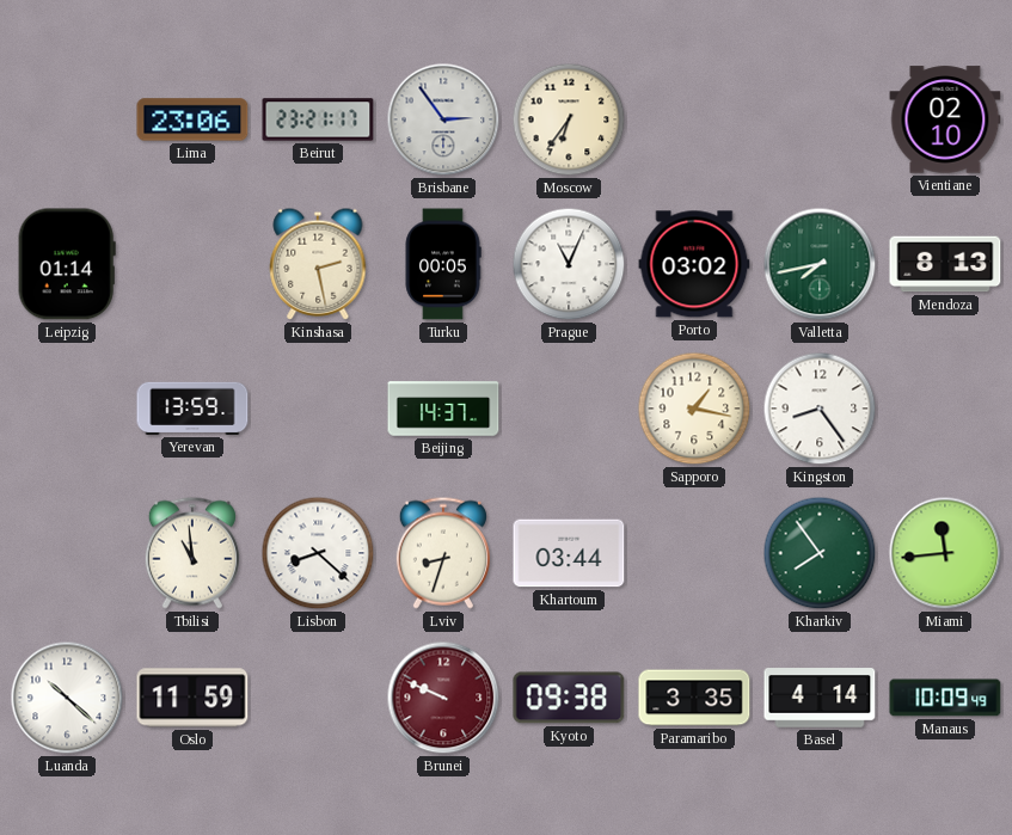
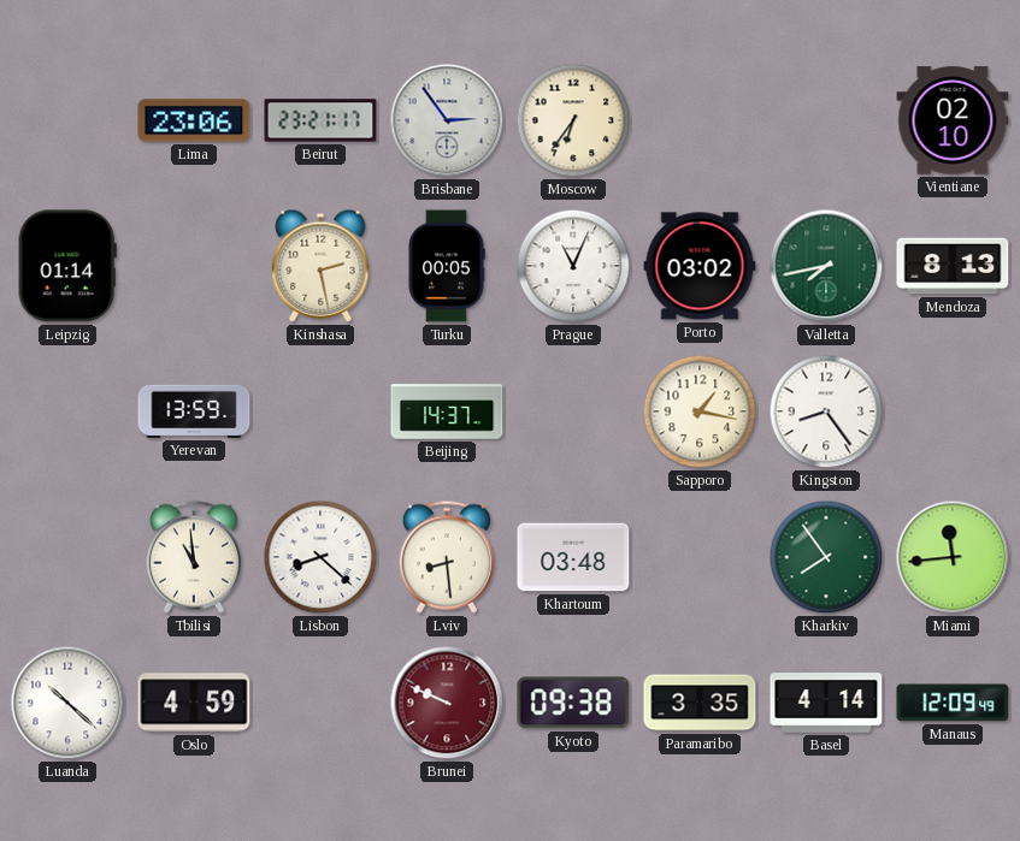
Lviv: 8:33 -> 8:29 (447, 557)
Khartoum: 03:44 -> 03:48 (573, 557)
Oslo: 11:59 -> 4:59 (194, 703)
Manaus: 10:09 -> 12:09 (953, 703)
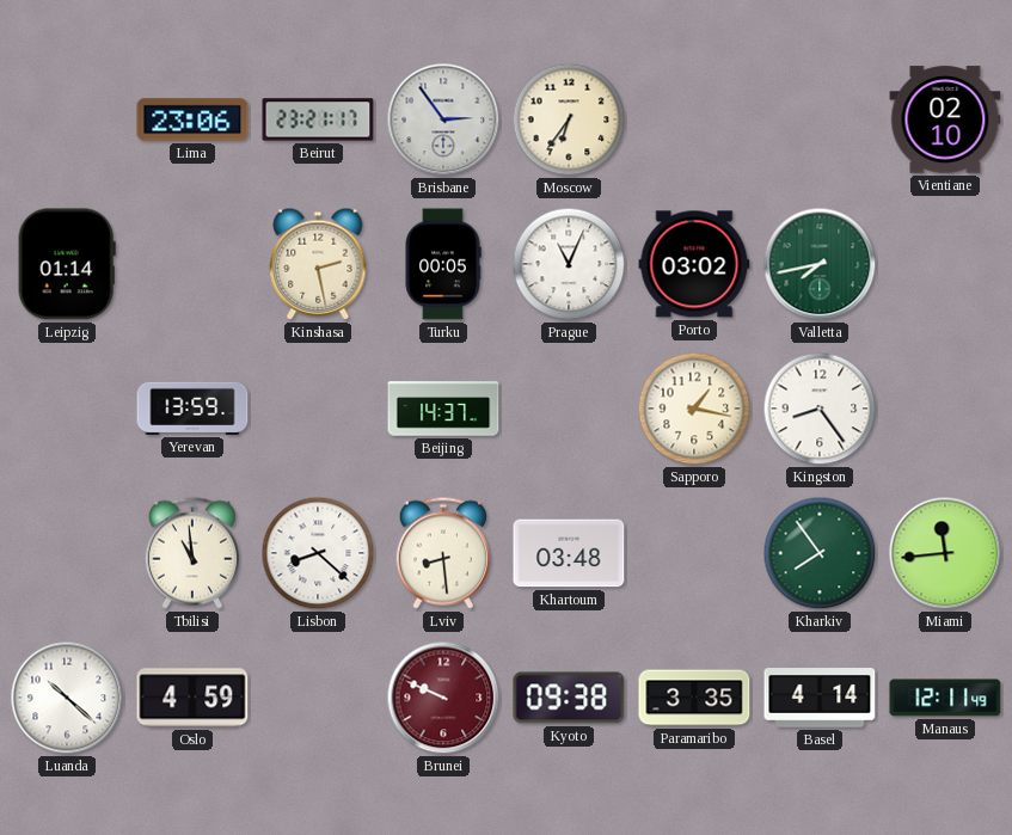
Mendoza: 8:13 -> none (953, 266)
Manaus: 12:09 -> 12:11 (945, 698)
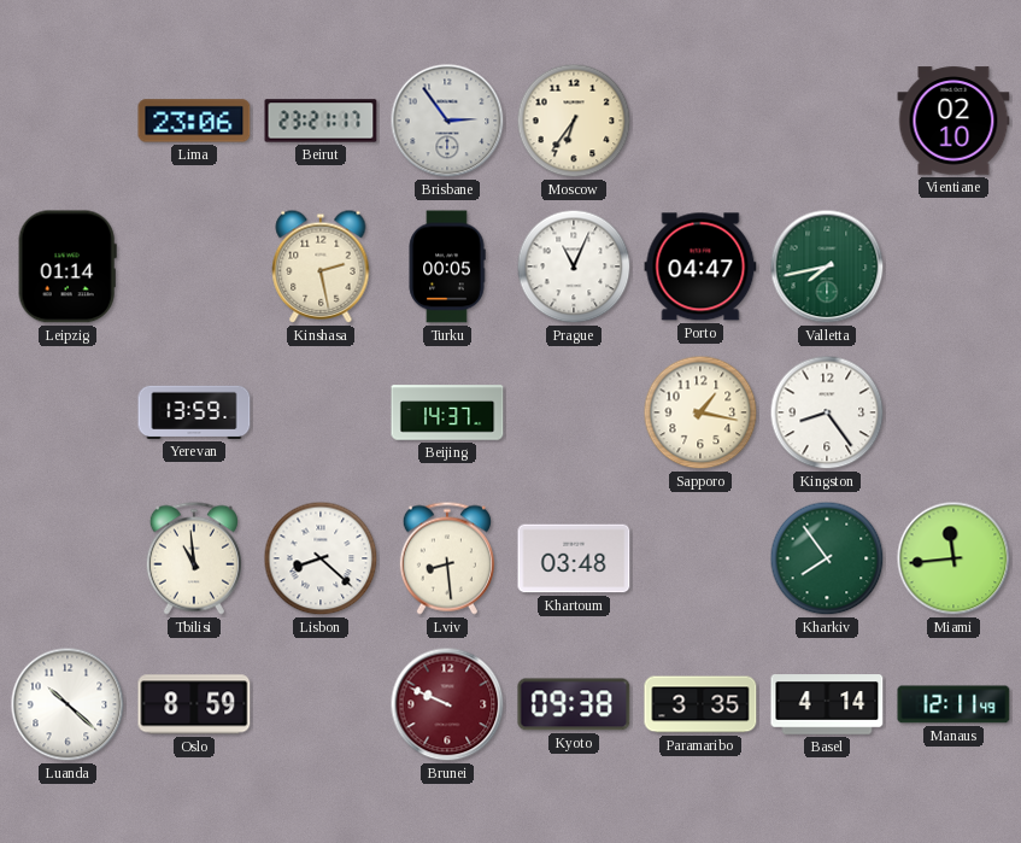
Porto: 03:02 -> 04:47 (700, 267)
Oslo: 4:59 -> 8:59 (194, 704)
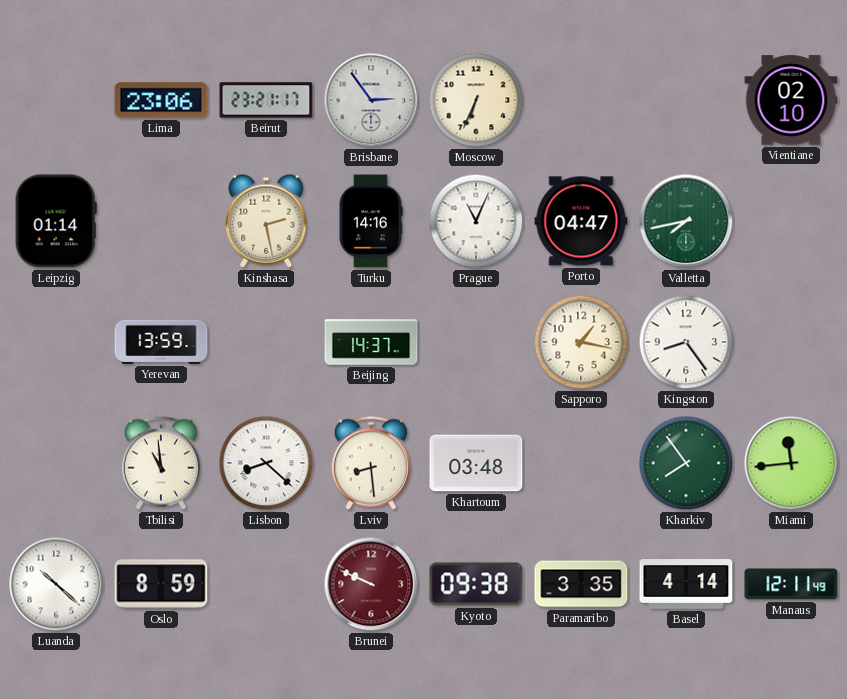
Moscow: 6:36 -> 6:34 (476, 100)
Turku: 00:05 -> 14:16 (371, 221)
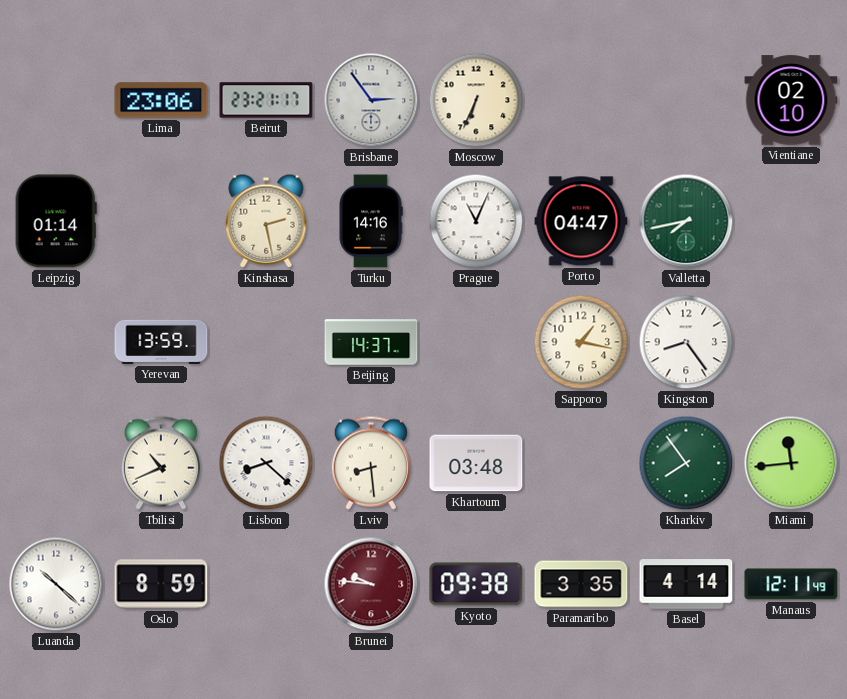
Tbilisi: 10:59 -> 10:41 (161, 463)
Brunei: 9:49 -> 9:46 (371, 584)
